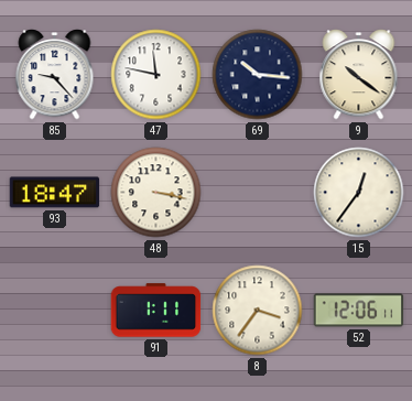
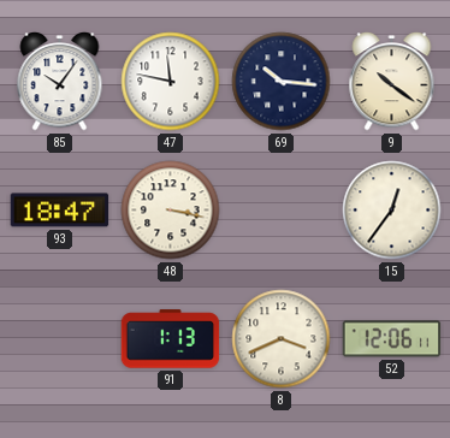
85: 9:23 -> 10:06 (60, 82)
91: 1:11 -> 1:13 (171, 339)
8: 3:36 -> 3:41 (282, 339)
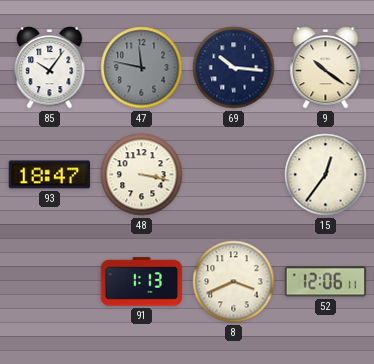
47 dial: white -> grey (142, 68)
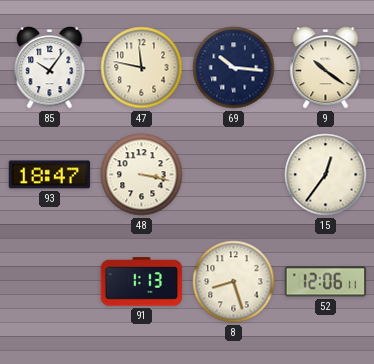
47 dial: grey -> cream (142, 68)
8: 3:41 -> 8:27 (234, 282)
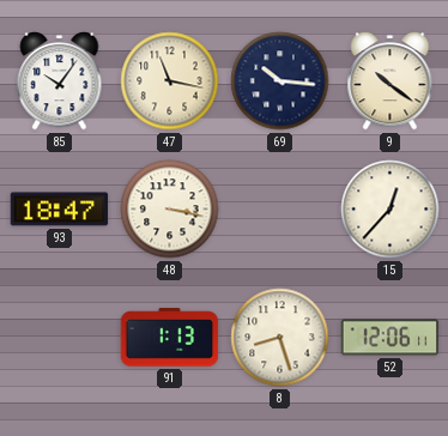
47: 11:47 -> 11:17 (170, 81)
15: 12:36 -> 12:37 (391, 210)
